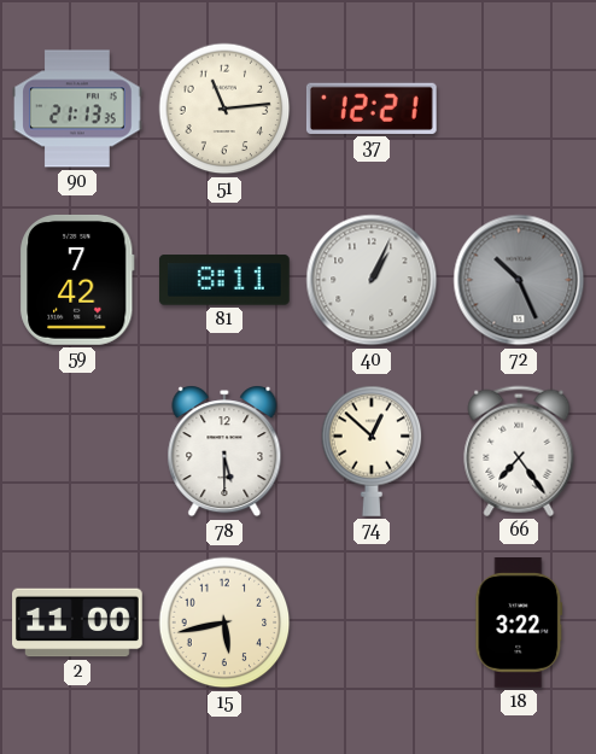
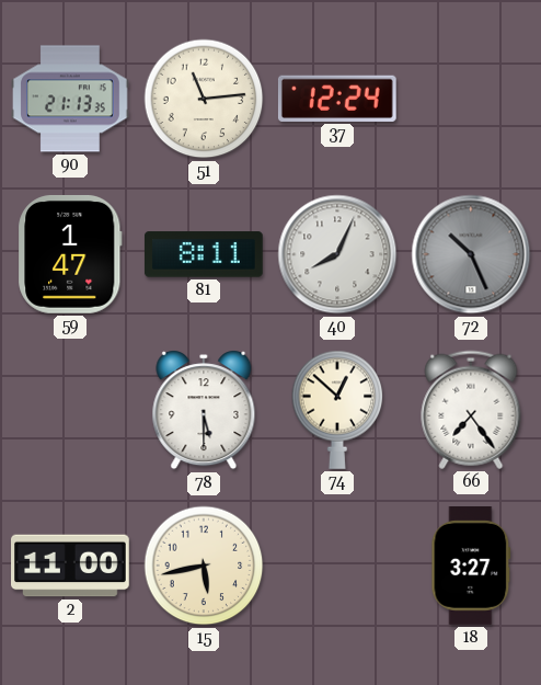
37: 12:21 -> 12:24 (337, 99)
59: 7:42 -> 1:47 (70, 254)
40: 1:04 -> 8:04 (337, 254)
18: 3:22 -> 3:27 (471, 567)
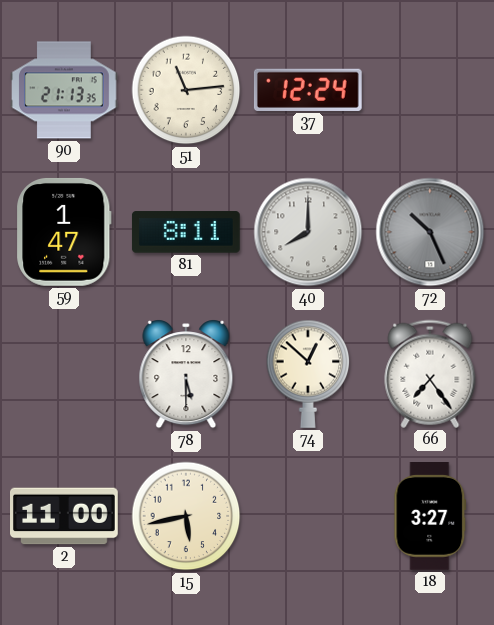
40: 8:04 -> 8:00 (308, 232)
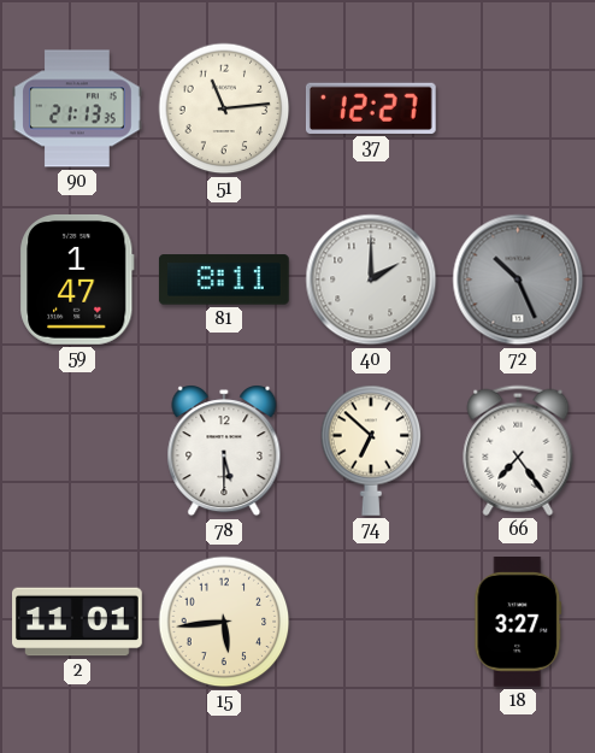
37: 12:24 -> 12:27 (371, 108)
40: 8:00 -> 2:00 (371, 280)
74: 12:52 -> 6:52 (371, 451)
2: 11:00 -> 11:01 (78, 622)
15: 5:43 -> 5:44 (224, 622)
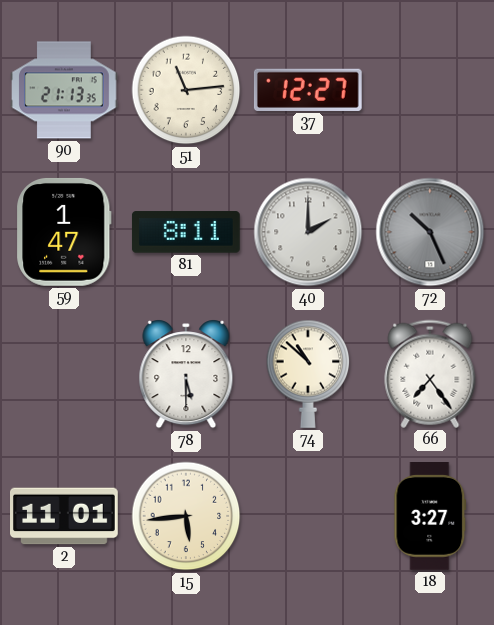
74: 6:52 -> 10:52 (308, 374)
